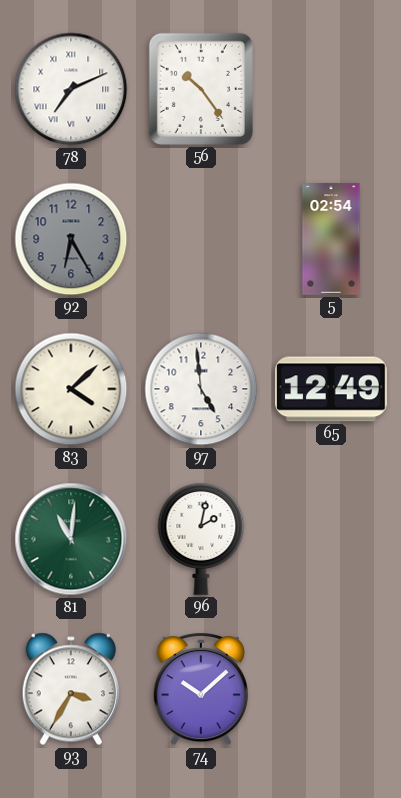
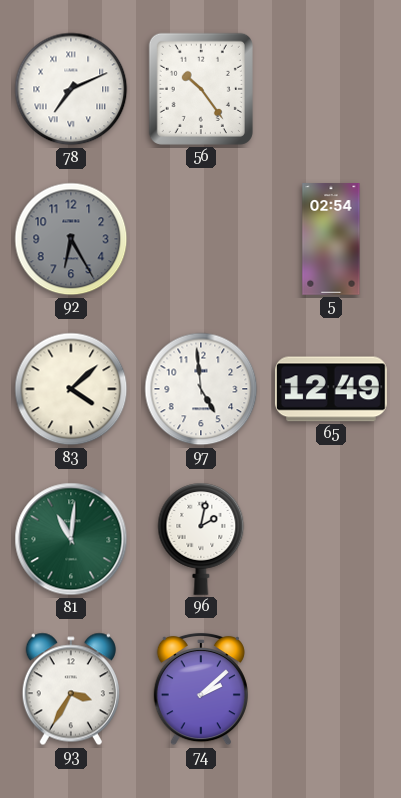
74: 10:08 -> 2:08 (201, 689)
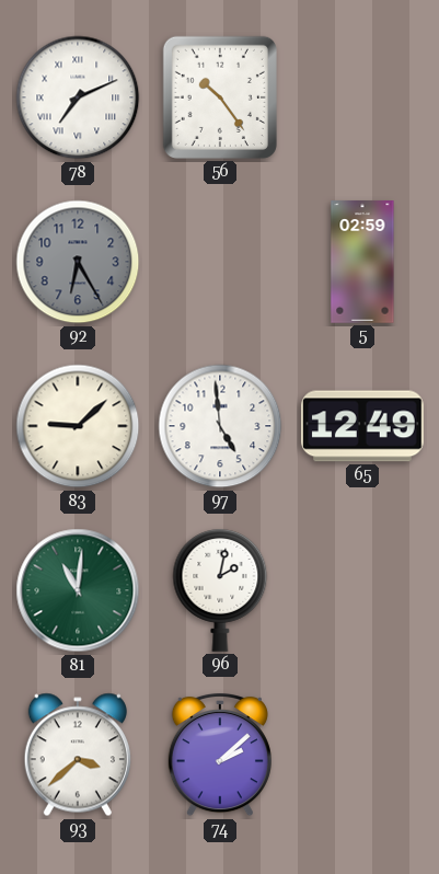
5: 02:54 -> 02:59 (362, 262)
83: 4:08 -> 9:08 (78, 426)
93: 3:35 -> 3:38 (78, 755)
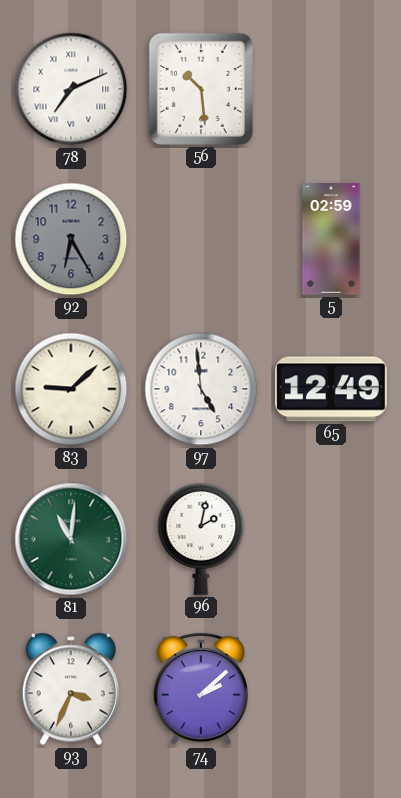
56: 10:24 -> 10:29 (201, 89)
93: 3:38 -> 3:34 (71, 689)
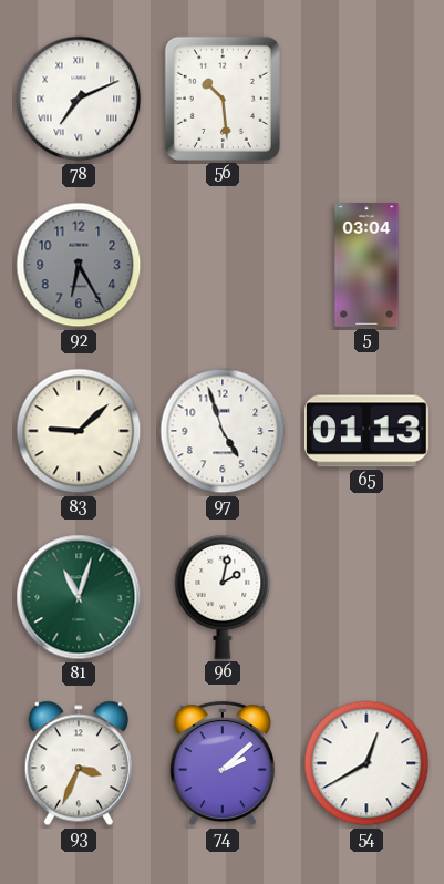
5: 02:59 -> 03:04 (366, 265)
97: 4:59 -> 4:57 (223, 431)
65: 12:49 -> 01:13 (368, 431)
81: 11:01 -> 11:03 (79, 597)
54: none -> 12:40 (366, 763)
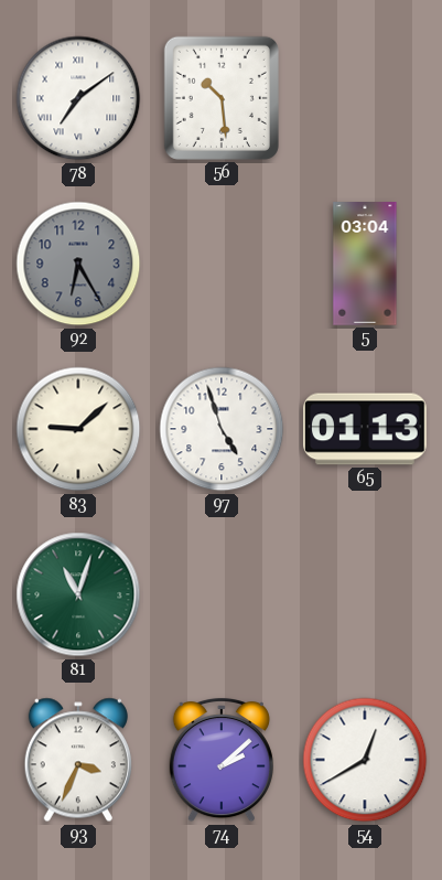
78: 7:11 -> 7:09 (78, 98)
96: 2:02 -> none (223, 597)
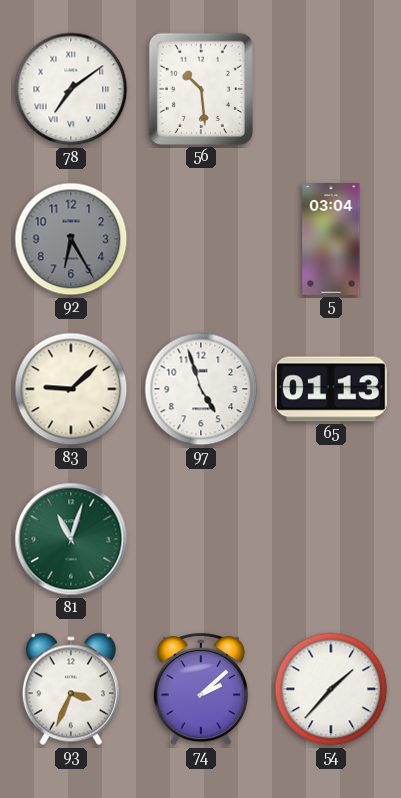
54: 12:40 -> 1:37 (331, 689)
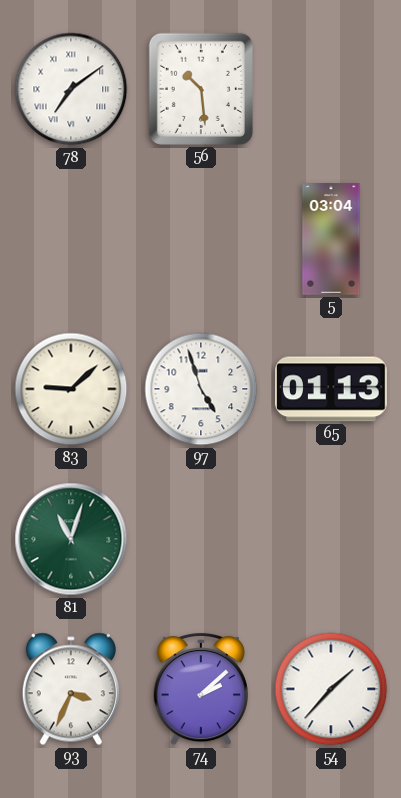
92: 6:25 -> none (71, 239)
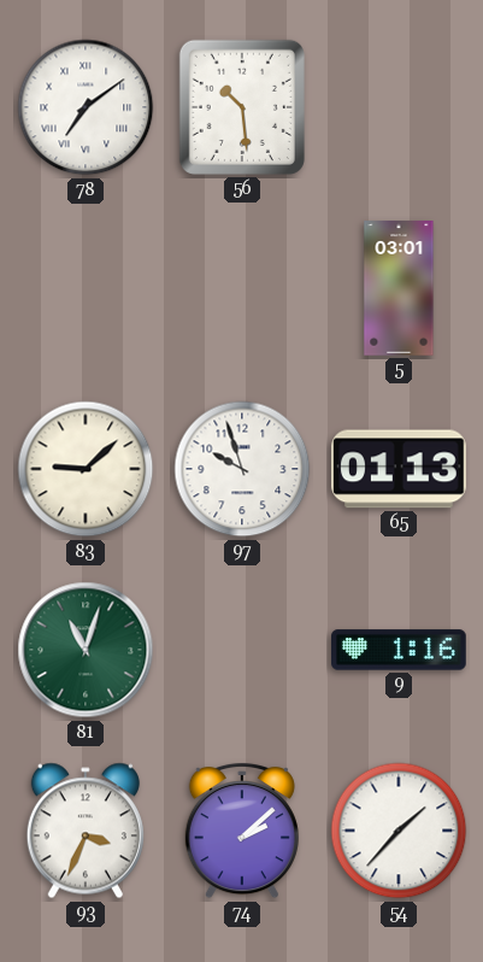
5: 03:04 -> 03:01 (399, 288)
97: 4:57 -> 9:57 (242, 469)
9: none -> 1:16 (399, 650)
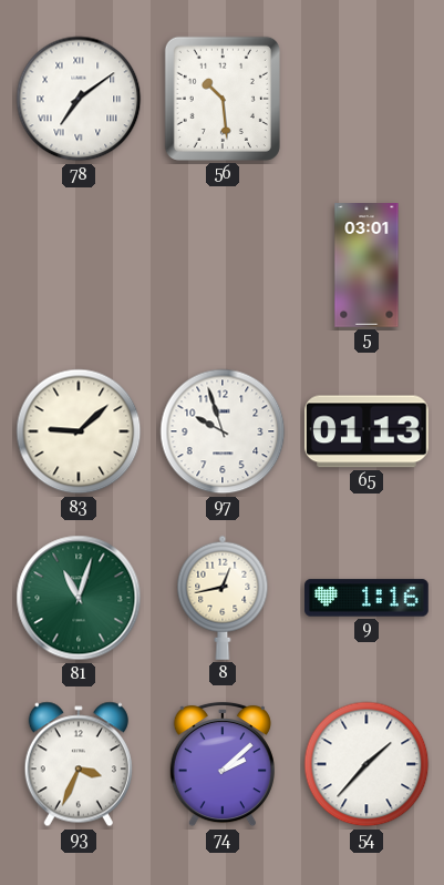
8: none -> 12:43 (223, 598)
